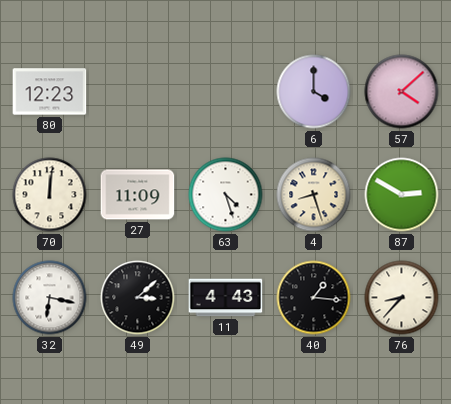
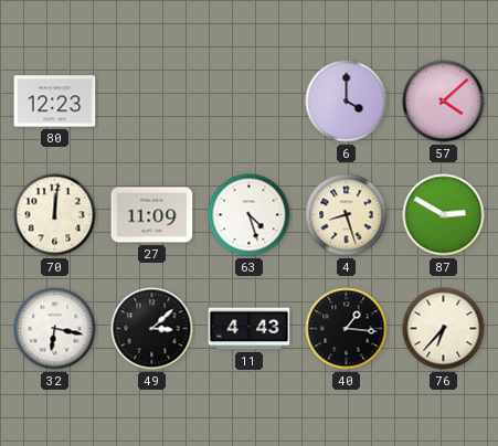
76: 8:37 -> 6:37 (444, 329)
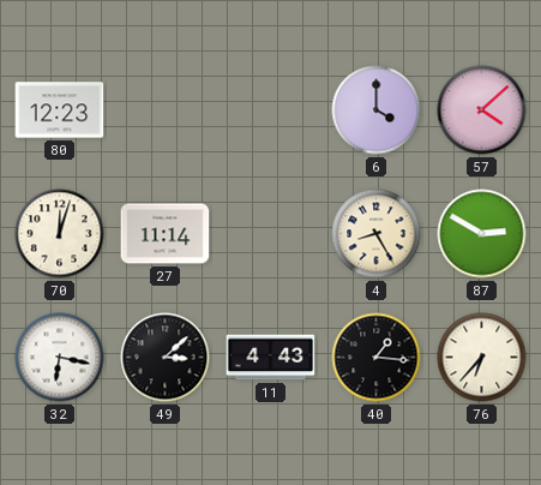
70: 12:01 -> 12:03 (60, 234)
27: 11:09 -> 11:14 (166, 234)
63: 4:27 -> none (250, 215)
4: 8:27 -> 8:25 (377, 234)
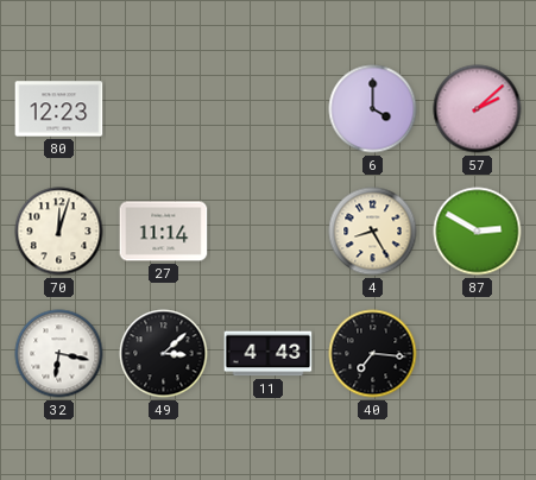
57: 4:08 -> 2:08 (478, 109)
40: 1:16 -> 7:16 (373, 354)
76: 6:37 -> none (482, 358)
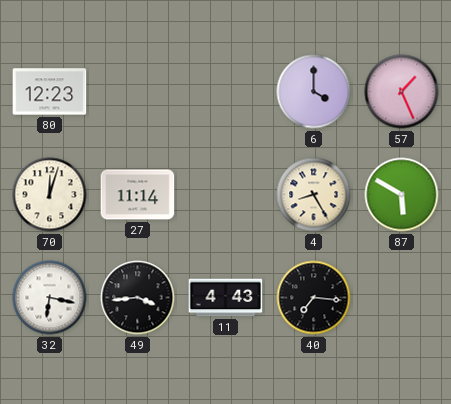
57: 2:08 -> 1:26 (402, 92)
87: 2:50 -> 5:50 (402, 195)
49: 3:08 -> 3:44 (138, 298)
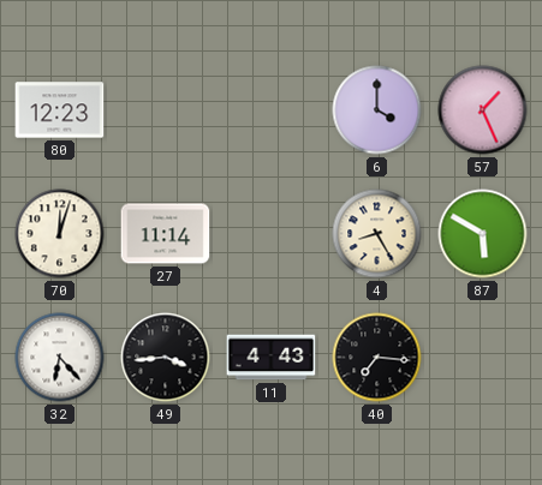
32: 6:17 -> 6:23 (60, 358)
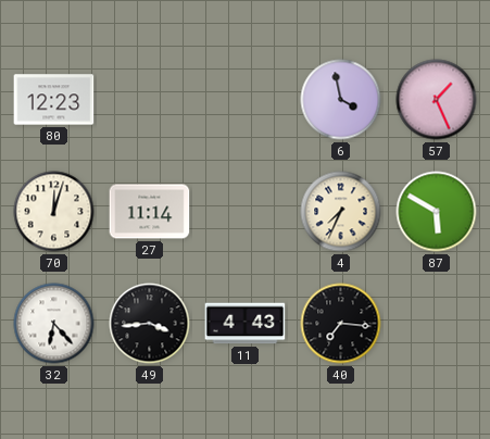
6: 4:00 -> 3:58 (341, 100)
4: 8:25 -> 7:34 (341, 212)
